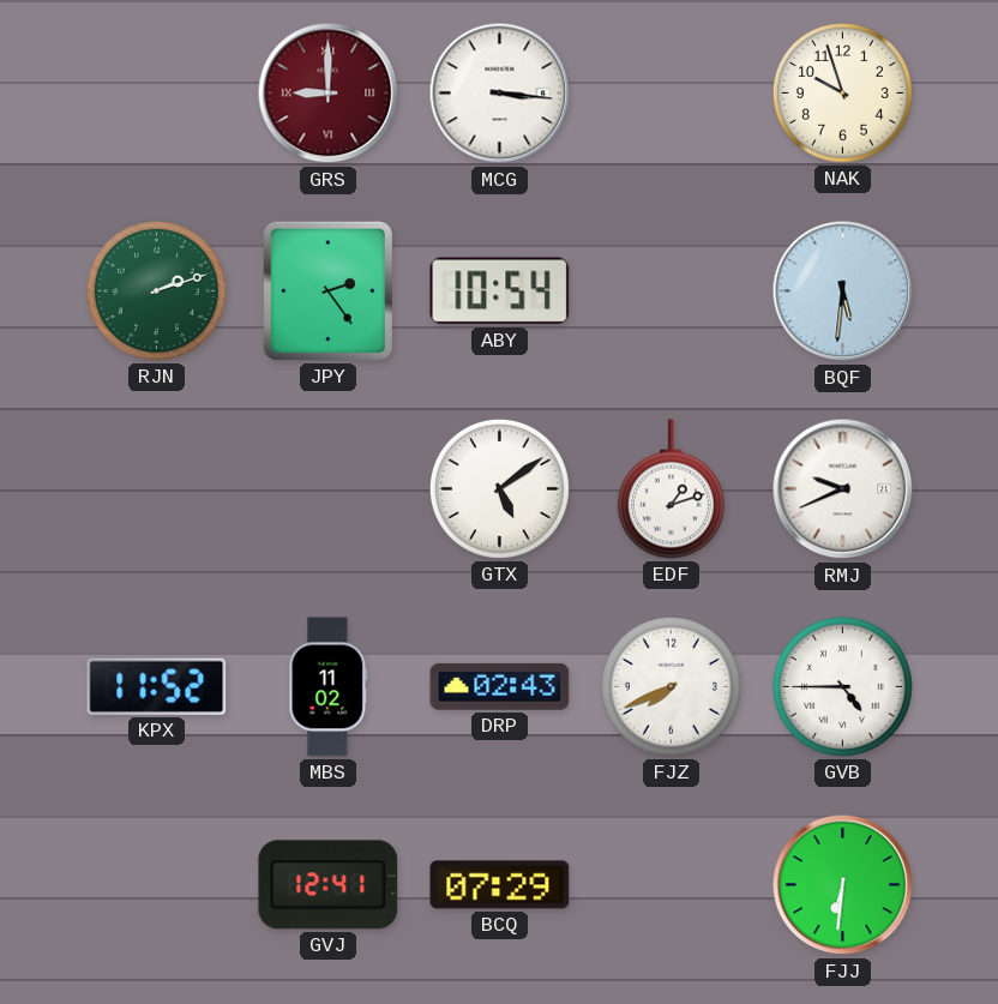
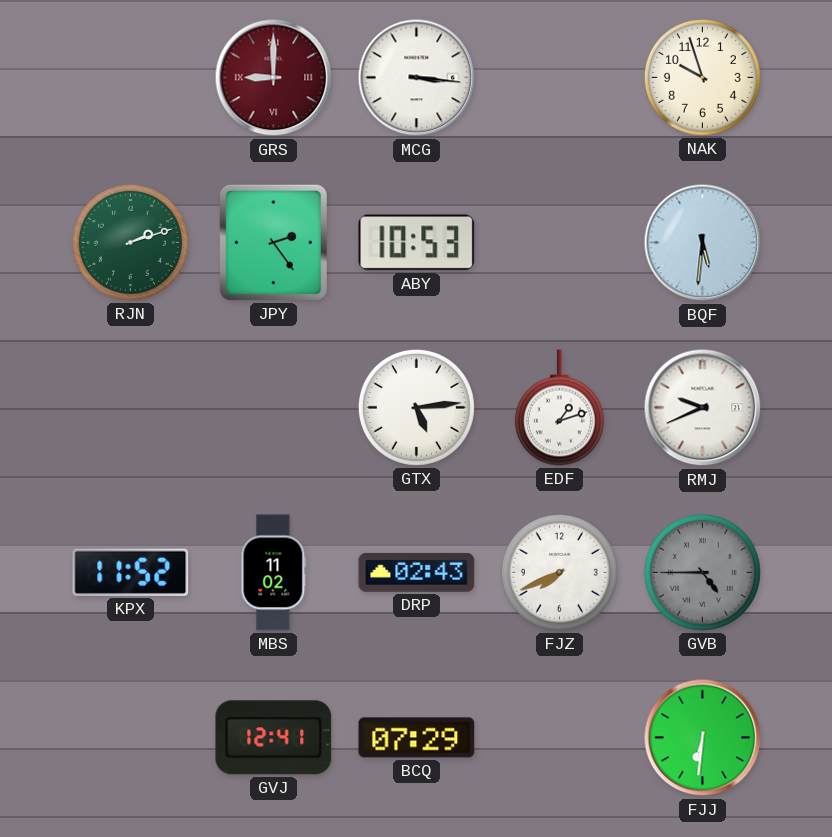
ABY: 10:54 -> 10:53 (417, 243)
GTX: 5:09 -> 5:14 (416, 407)
GVB dial: white -> grey (702, 572)
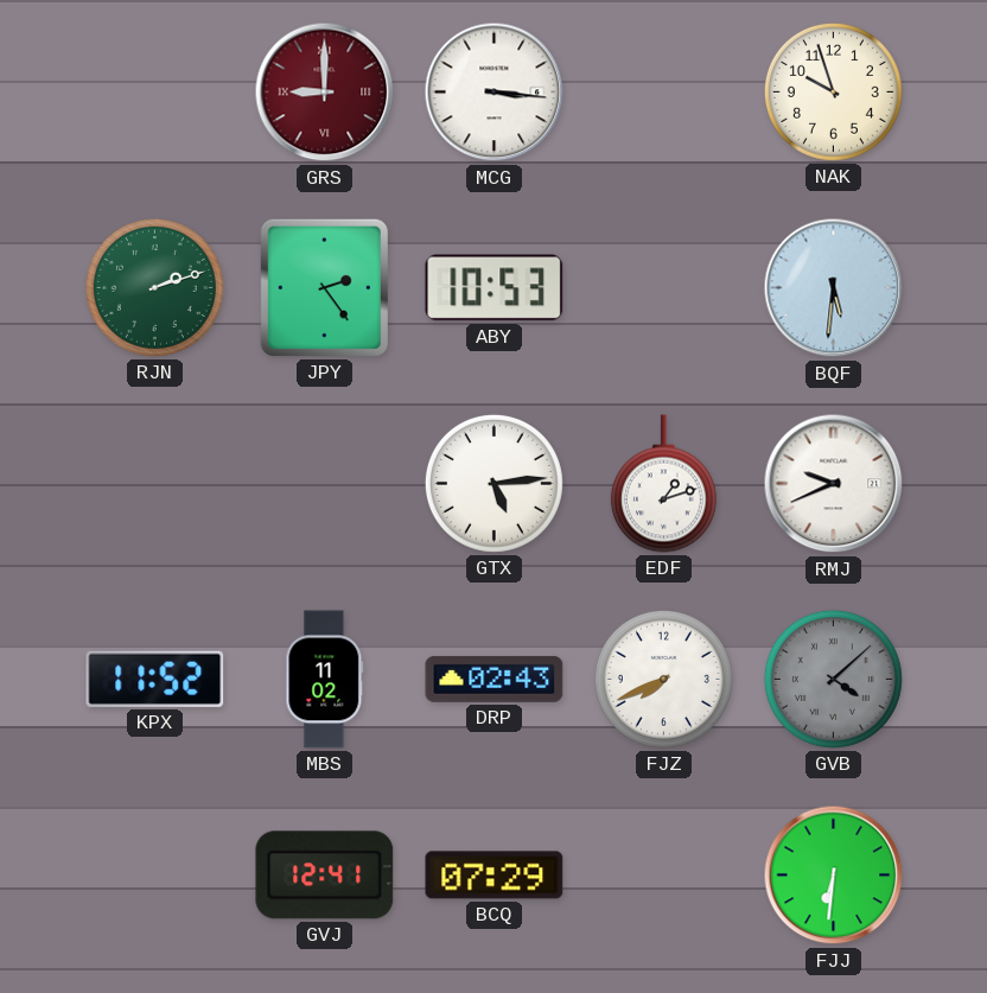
GVB: 4:45 -> 4:08 (833, 679)
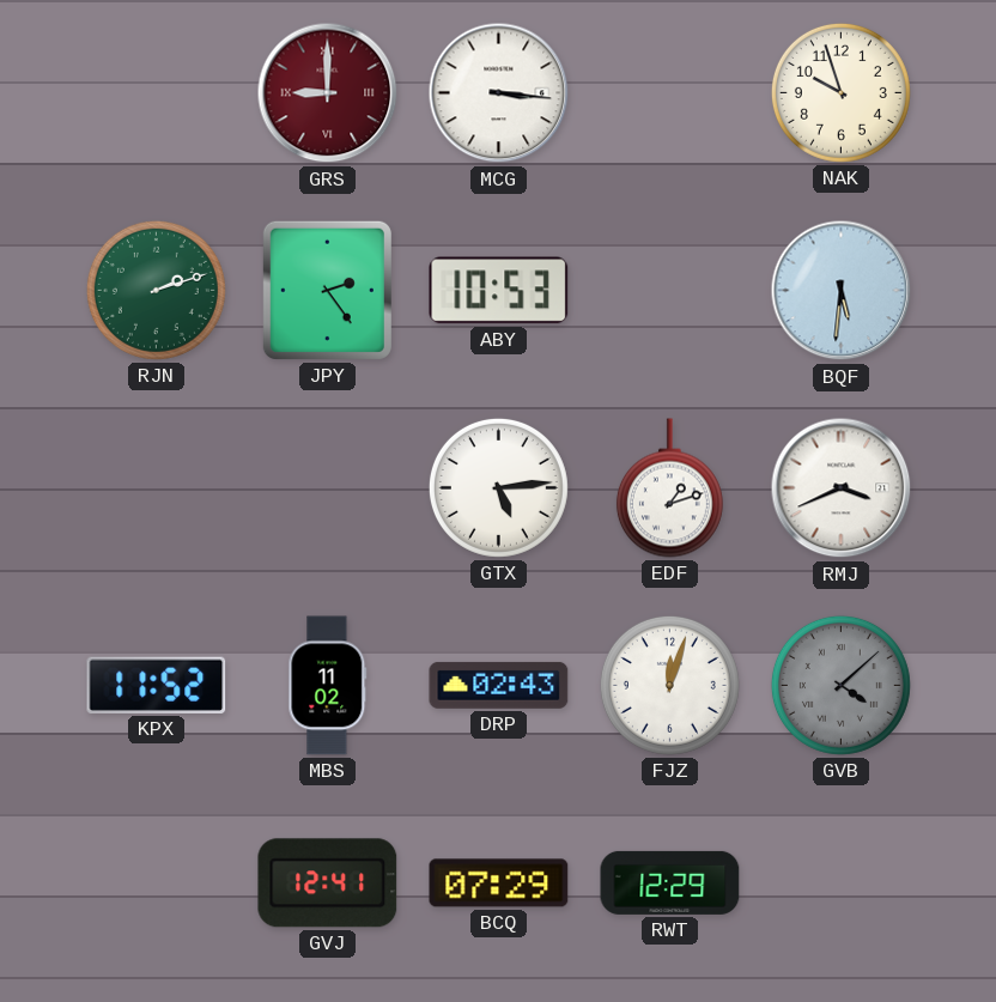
RMJ: 9:41 -> 3:41 (842, 488)
FJZ: 7:41 -> 12:03 (669, 685)
RWT: none -> 12:29 (670, 882)
FJJ: 6:31 -> none (834, 876)
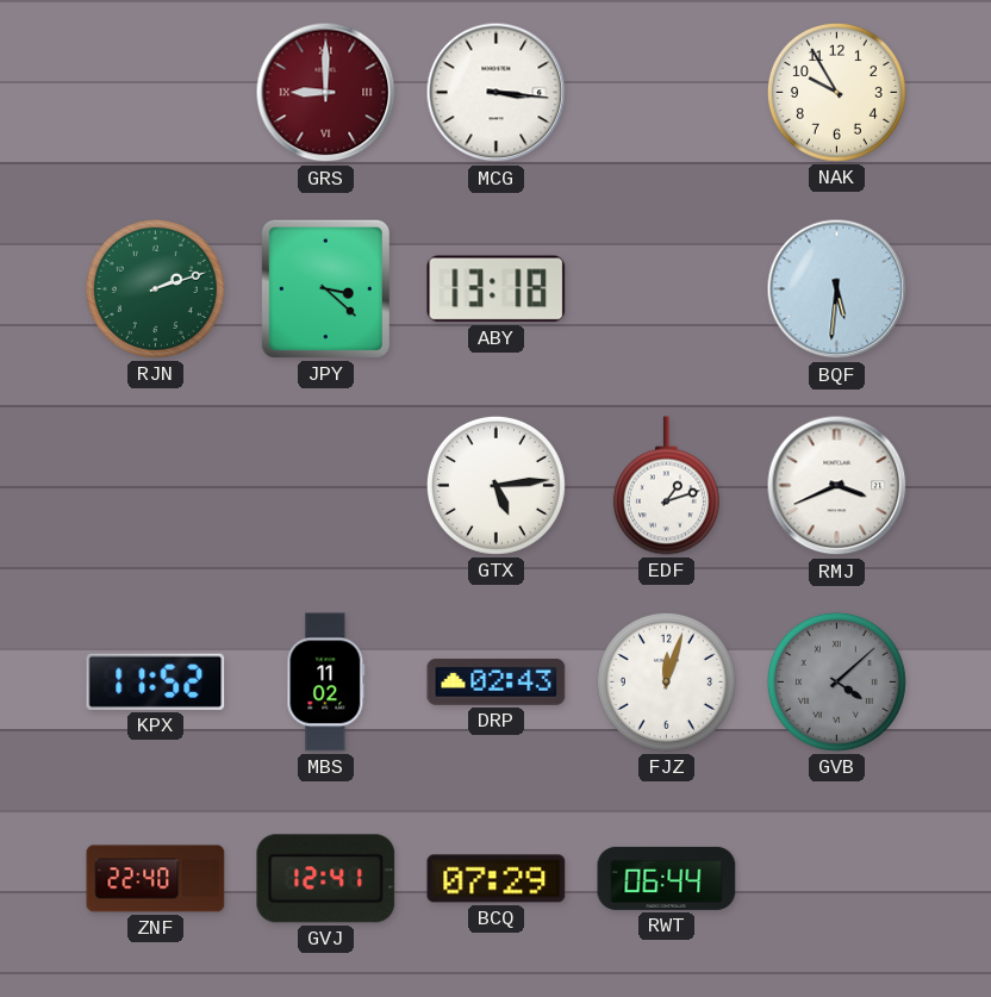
NAK: 9:57 -> 9:55 (836, 92)
JPY: 2:24 -> 3:22 (325, 288)
ABY: 10:53 -> 13:18 (497, 289)
ZNF: none -> 22:40 (156, 879)
RWT: 12:29 -> 06:44 (667, 878)
